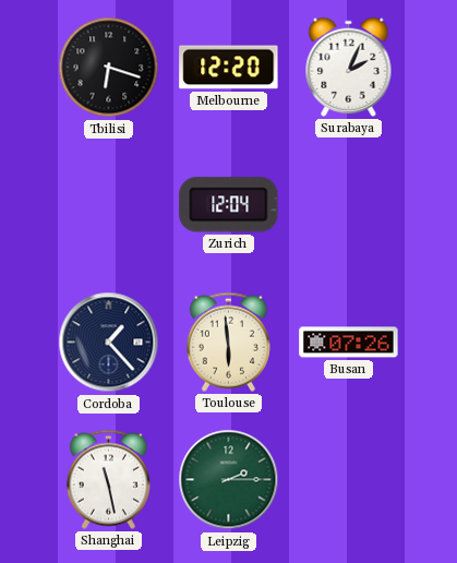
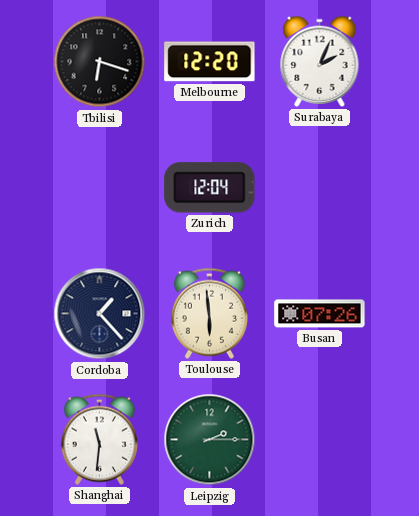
Shanghai: 11:28 -> 11:31 (99, 439)
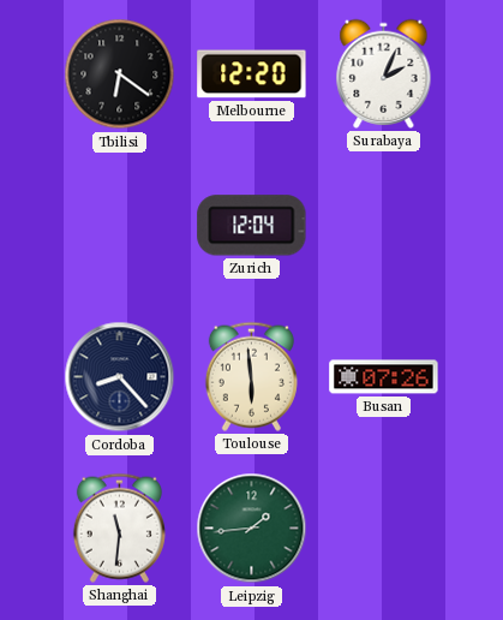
Tbilisi: 6:18 -> 6:21 (120, 74)
Cordoba: 1:23 -> 8:23 (120, 377)
Leipzig: 2:15 -> 1:44 (252, 529)
